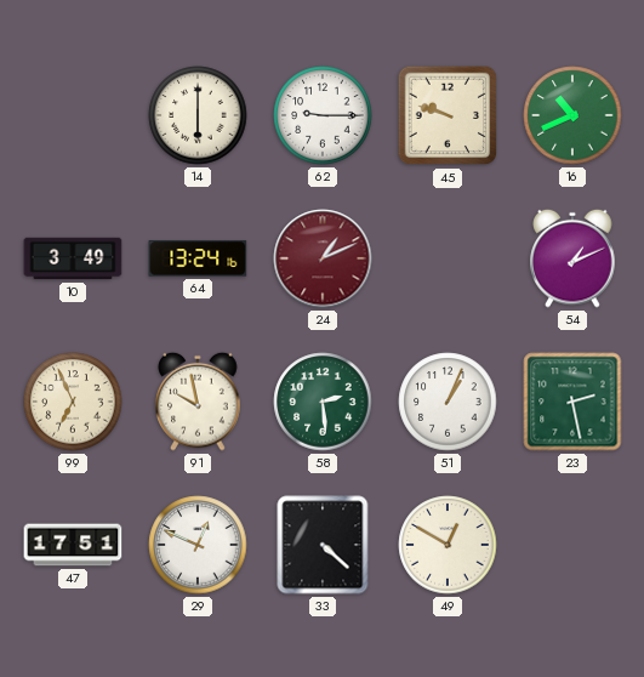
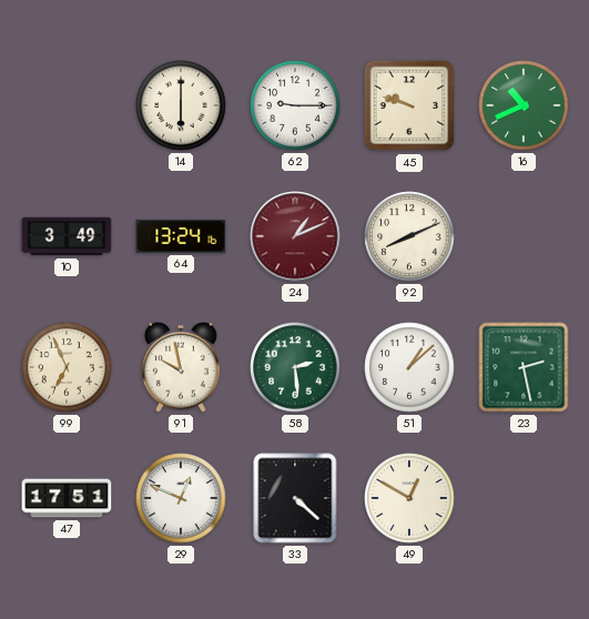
92: none -> 8:11 (409, 236)
54: 1:11 -> none (572, 258)
51: 1:04 -> 1:08 (409, 367)
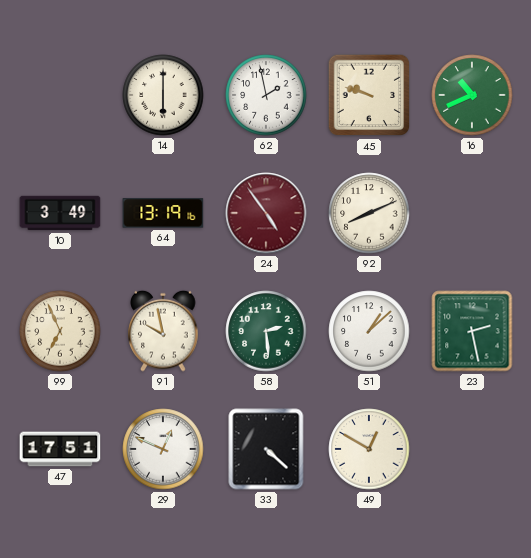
62: 9:15 -> 1:58 (266, 95)
64: 13:24 -> 13:19 (163, 213)
24: 1:11 -> 4:54 (266, 213)
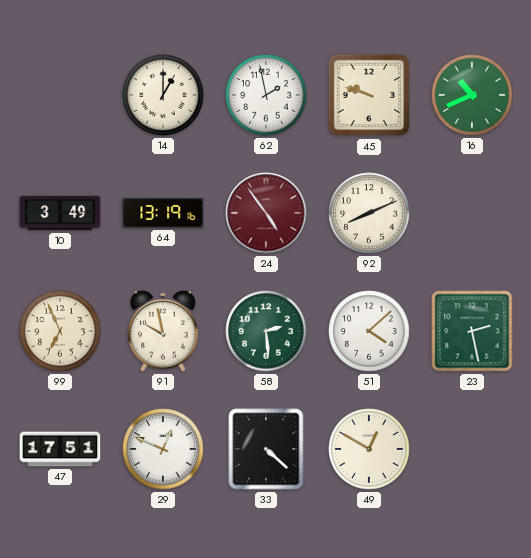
14: 6:00 -> 1:00 (163, 95)
51: 1:08 -> 4:08 (369, 331)
